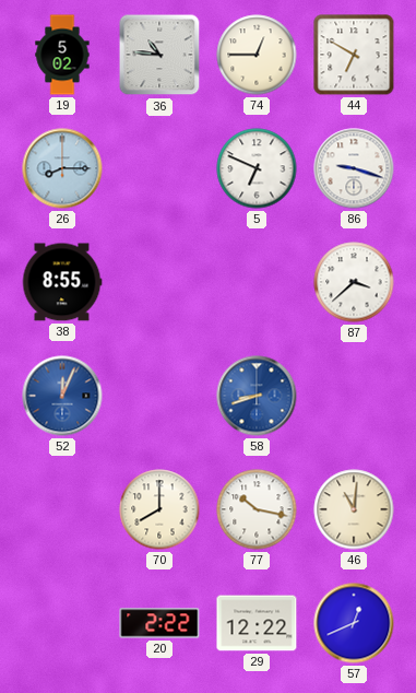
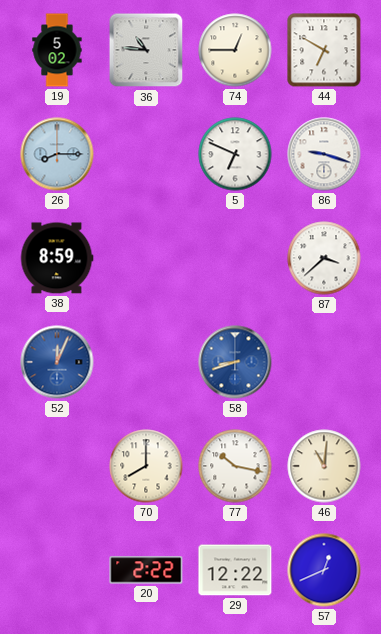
38: 8:55 -> 8:59 (57, 258)
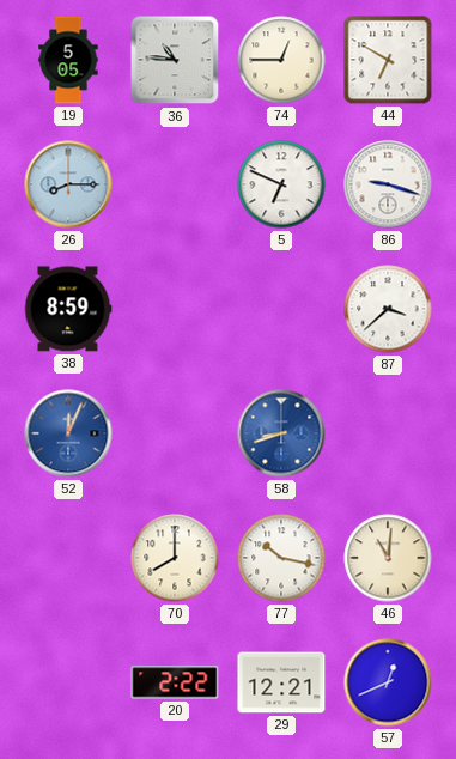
19: 5:02 -> 5:05 (68, 60)
29: 12:22 -> 12:21 (281, 682)
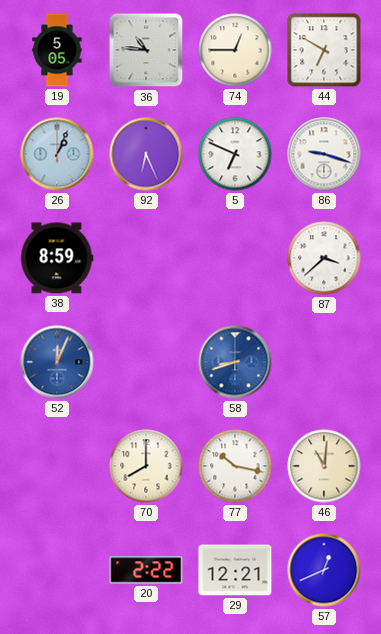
26: 8:15 -> 1:04 (57, 154)
92: none -> 6:26 (146, 154)
